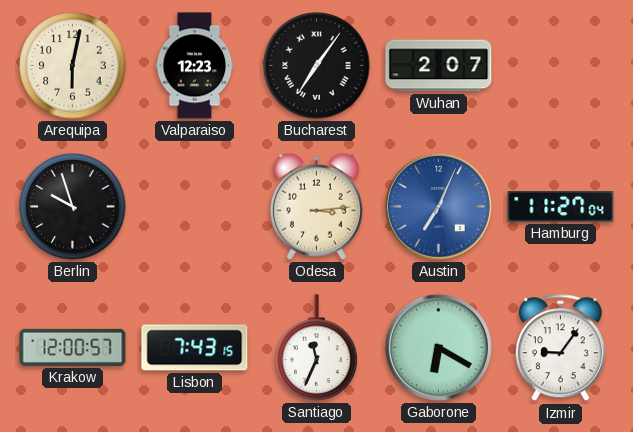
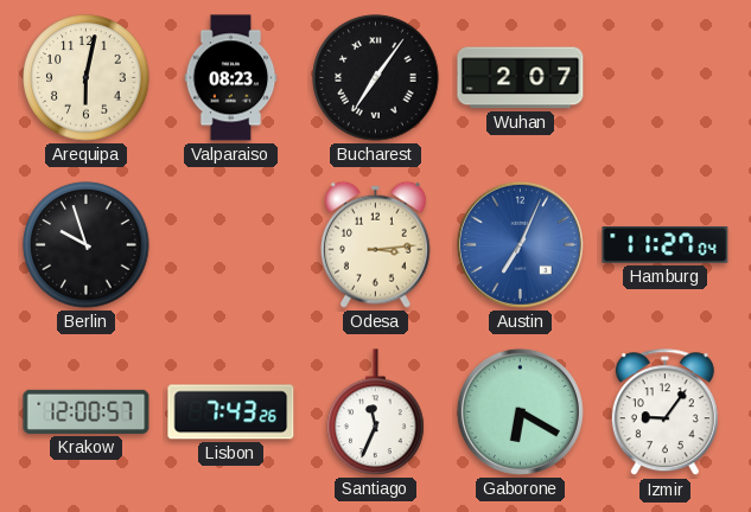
Valparaiso: 12:23 -> 08:23 (231, 78)
Lisbon: 7:43:15 -> 7:43:26 (231, 412)
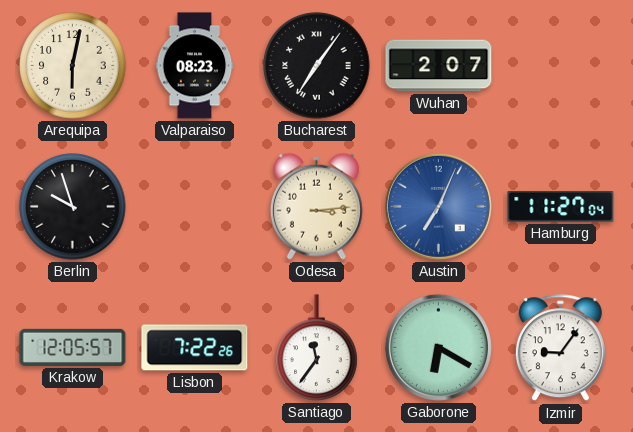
Krakow: 12:00 -> 12:05 (73, 347)
Lisbon: 7:43 -> 7:22 (195, 348)
Santiago: 11:34 -> 11:36 (317, 348)
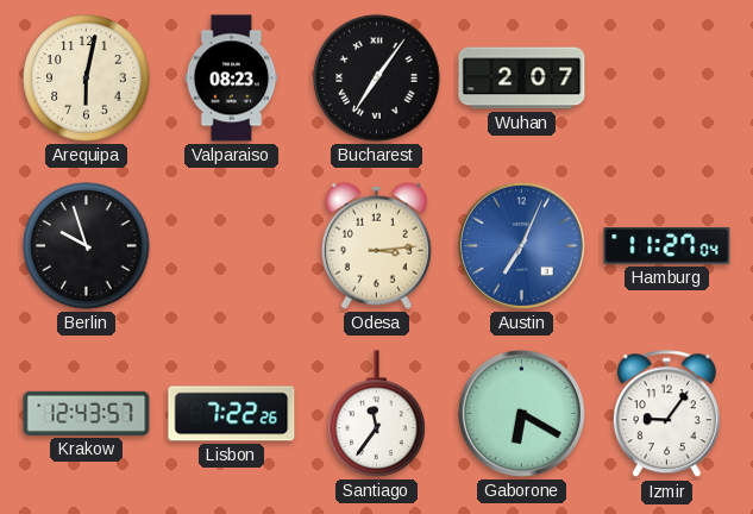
Krakow: 12:05 -> 12:43 (87, 413)
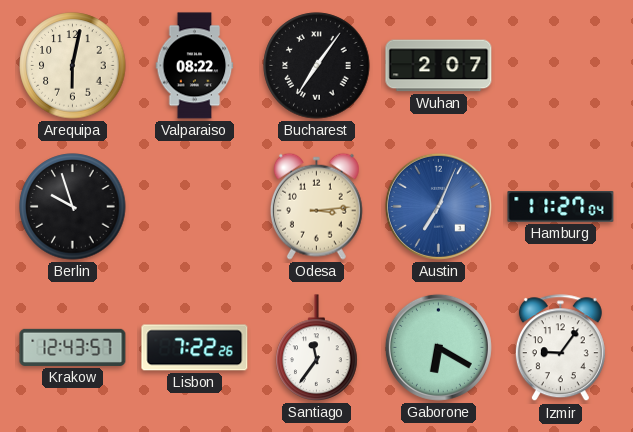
Valparaiso: 08:23 -> 08:22 (195, 66)
